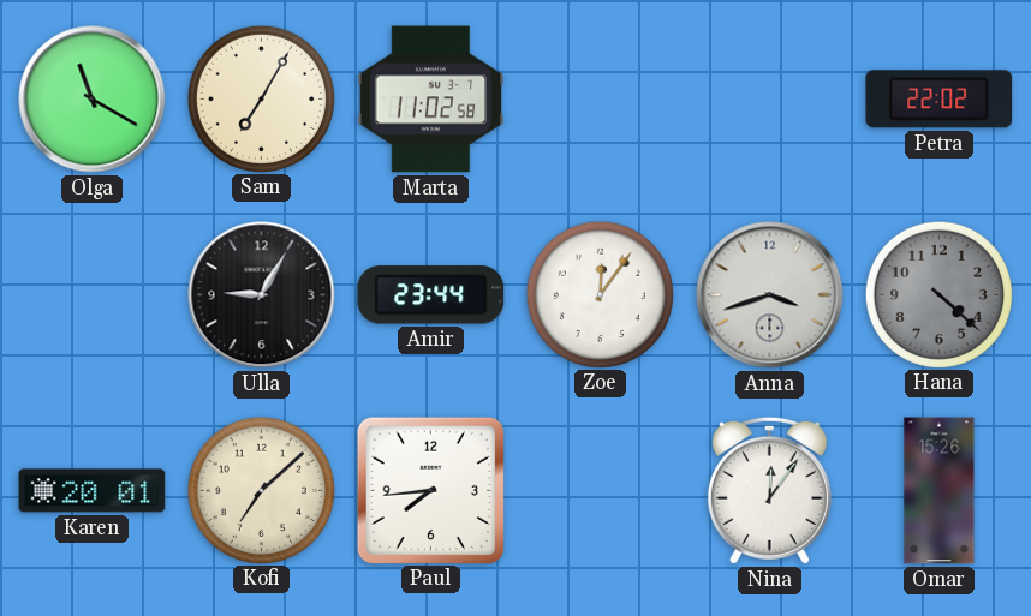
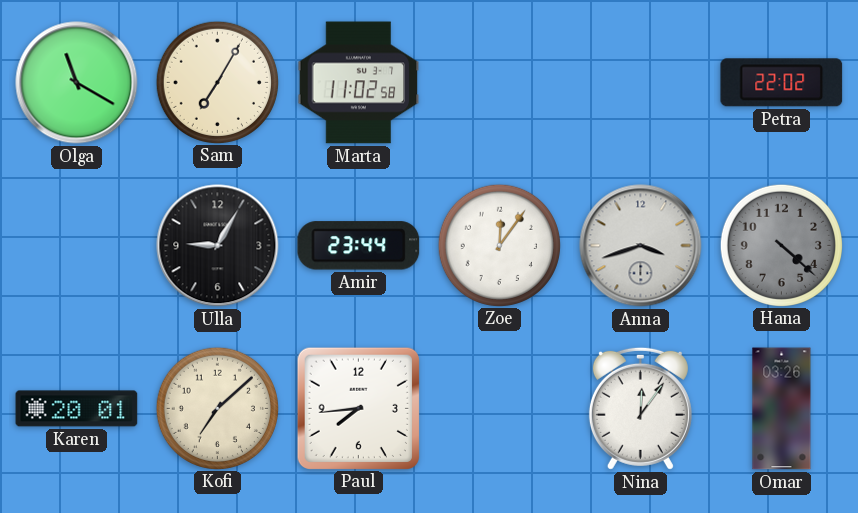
Omar: 15:26 -> 03:26 (782, 409)
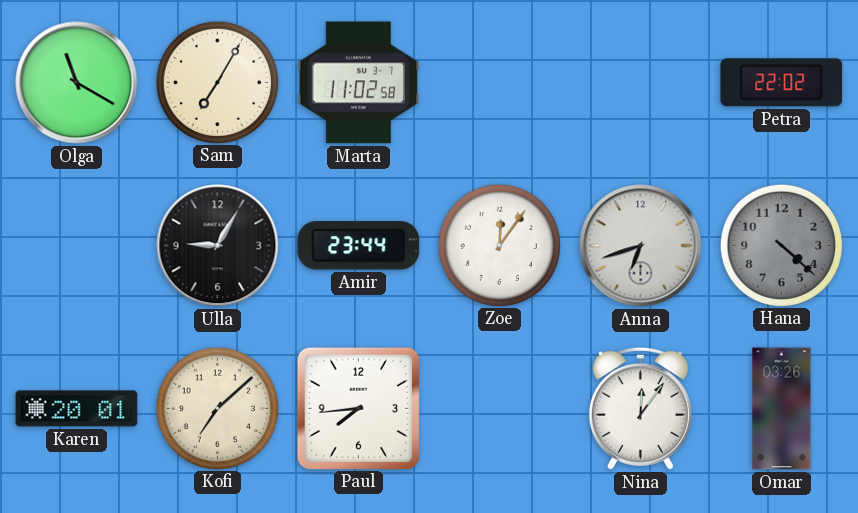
Anna: 3:42 -> 6:42 (641, 246)
